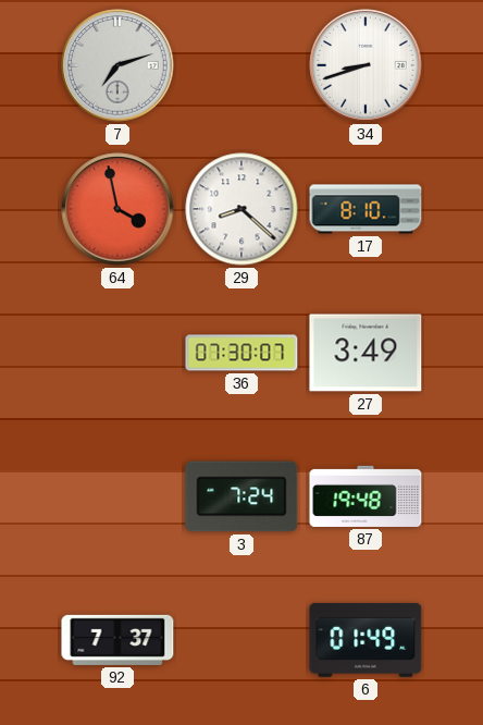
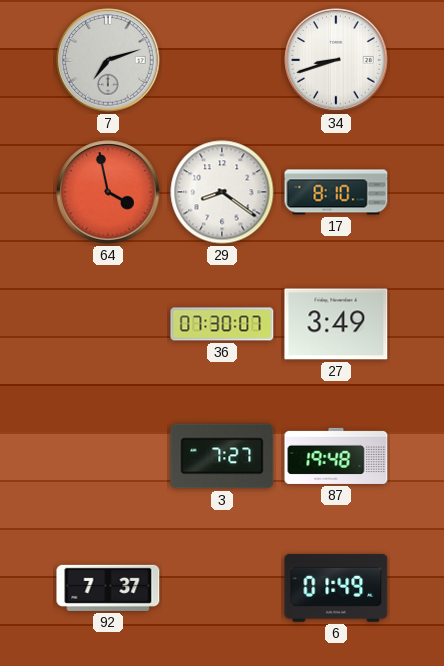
29: 8:22 -> 8:21 (222, 192)
3: 7:24 -> 7:27 (222, 456)
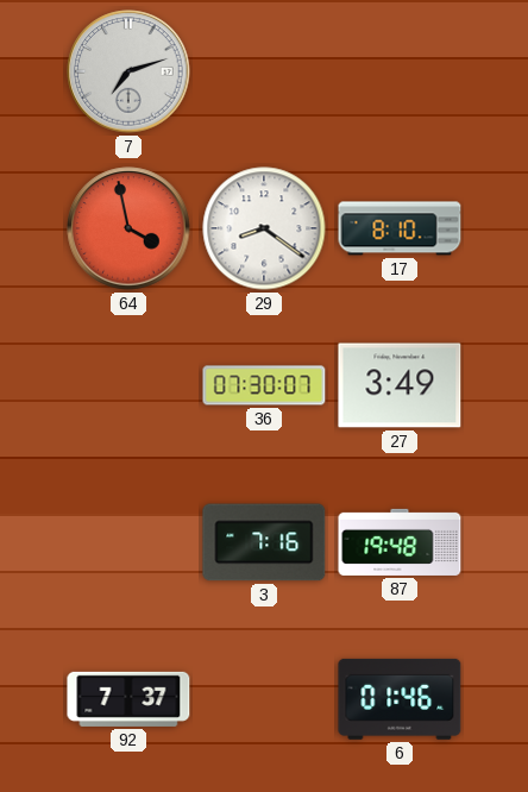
34: 8:42 -> none (336, 60)
3: 7:27 -> 7:16 (264, 542)
6: 01:49 -> 01:46 (400, 699)
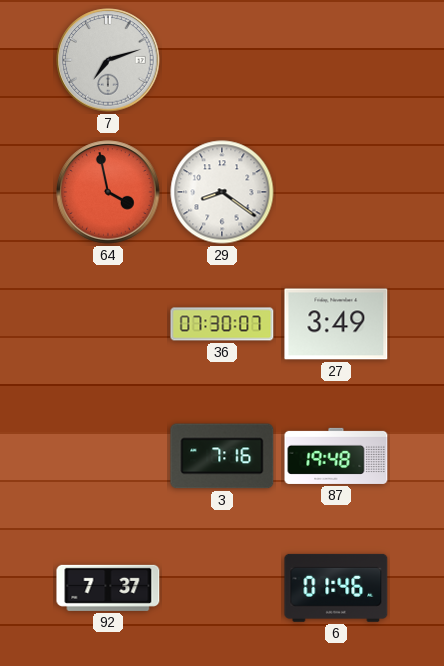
17: 8:10 -> none (400, 228)
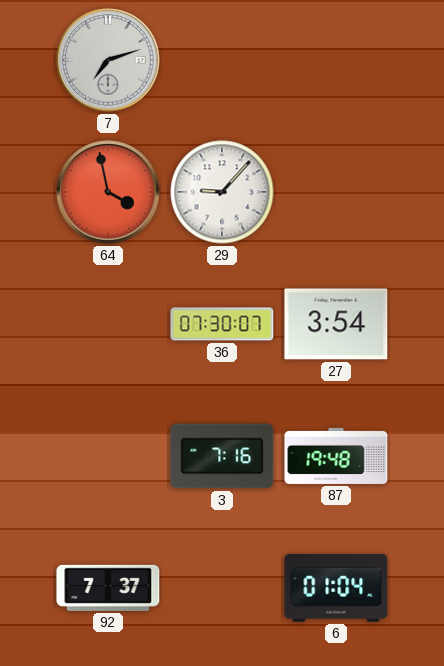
29: 8:21 -> 9:07 (222, 192)
27: 3:49 -> 3:54 (336, 324)
6: 01:46 -> 01:04 (336, 588)
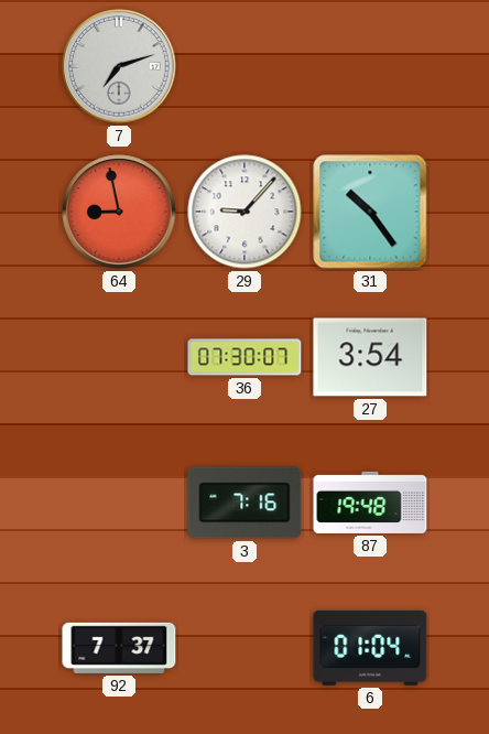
64: 3:58 -> 8:58 (119, 212)
31: none -> 10:24 (370, 212)
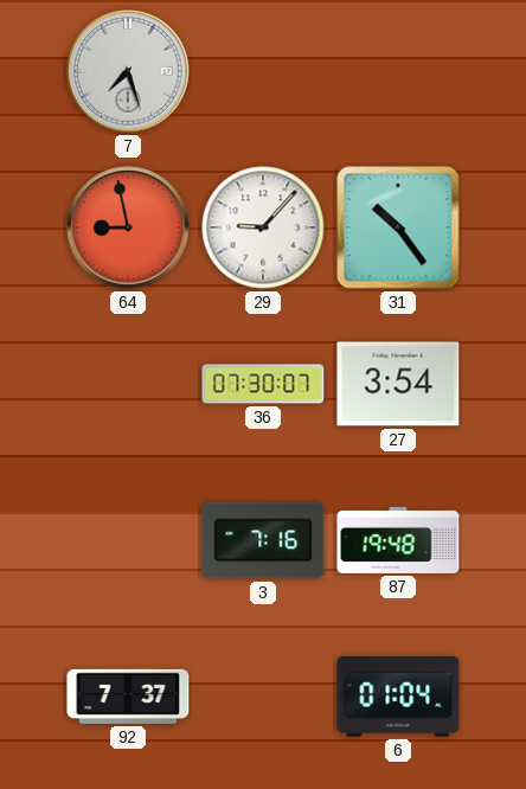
7: 7:12 -> 7:27 (128, 71)
